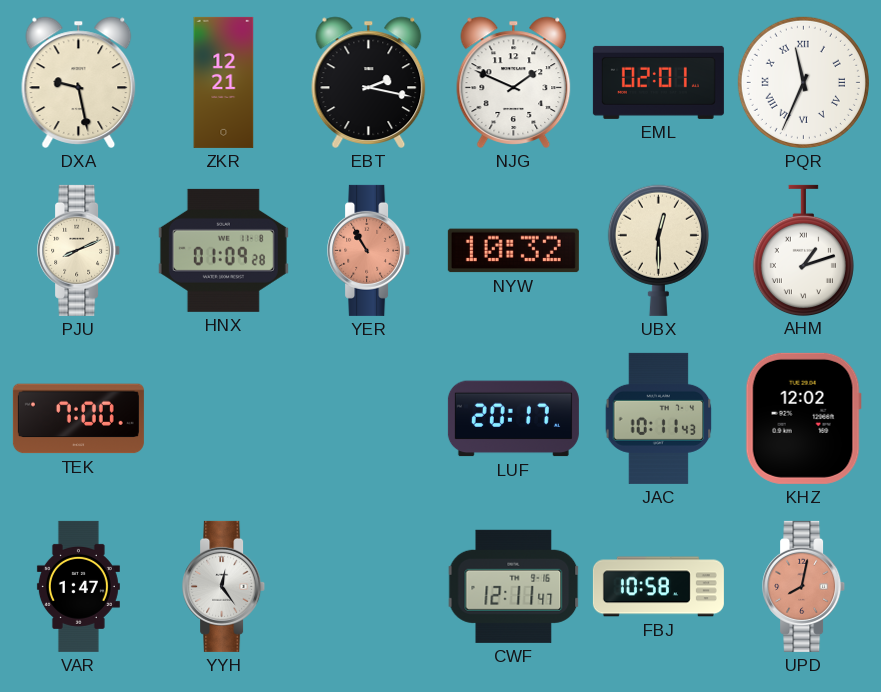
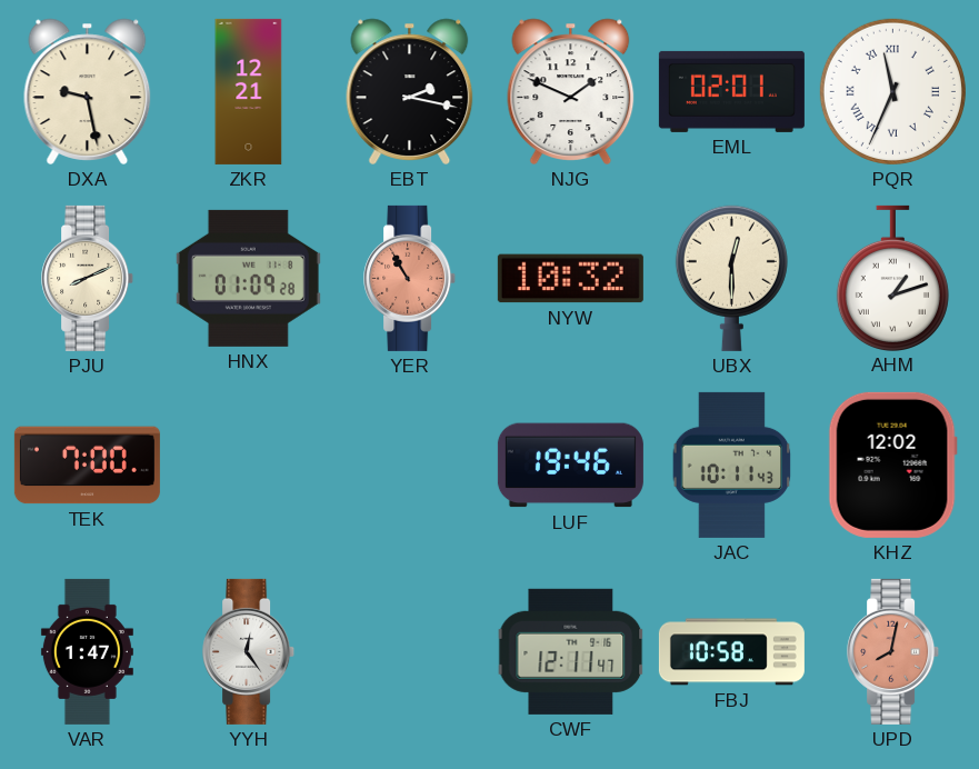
LUF: 20:17 -> 19:46 (570, 466)
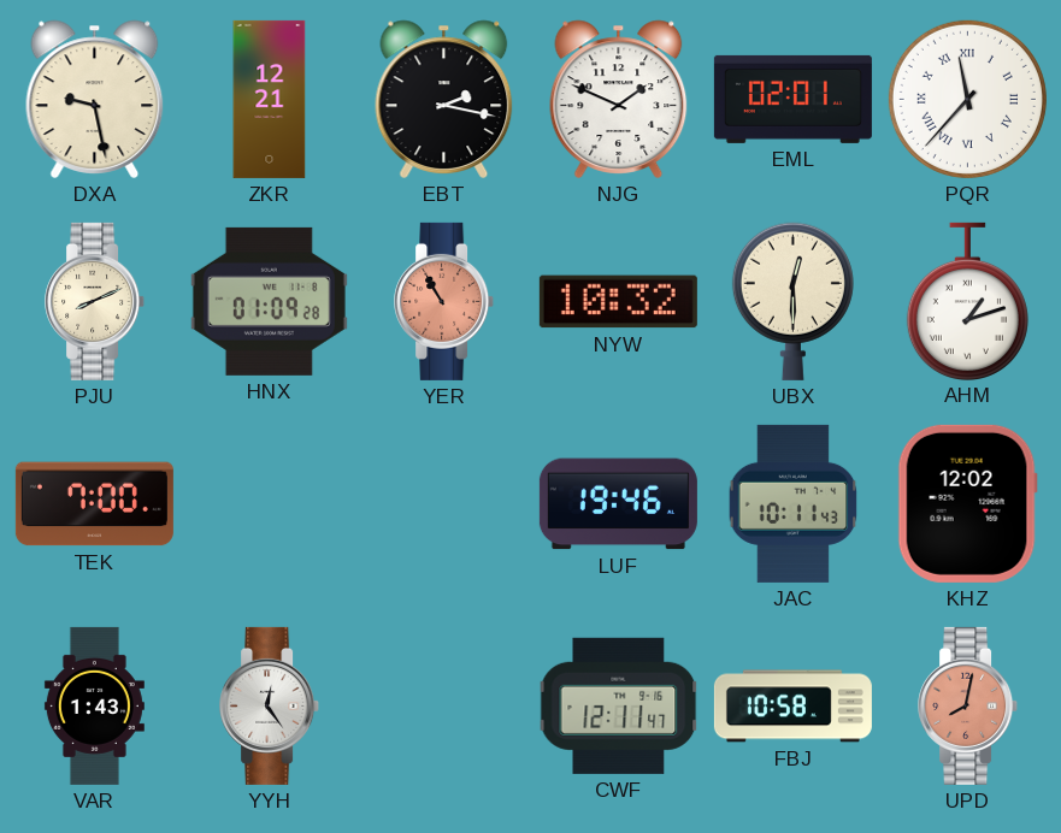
PQR: 11:34 -> 11:37 (967, 99)
VAR: 1:47 -> 1:43 (94, 705)
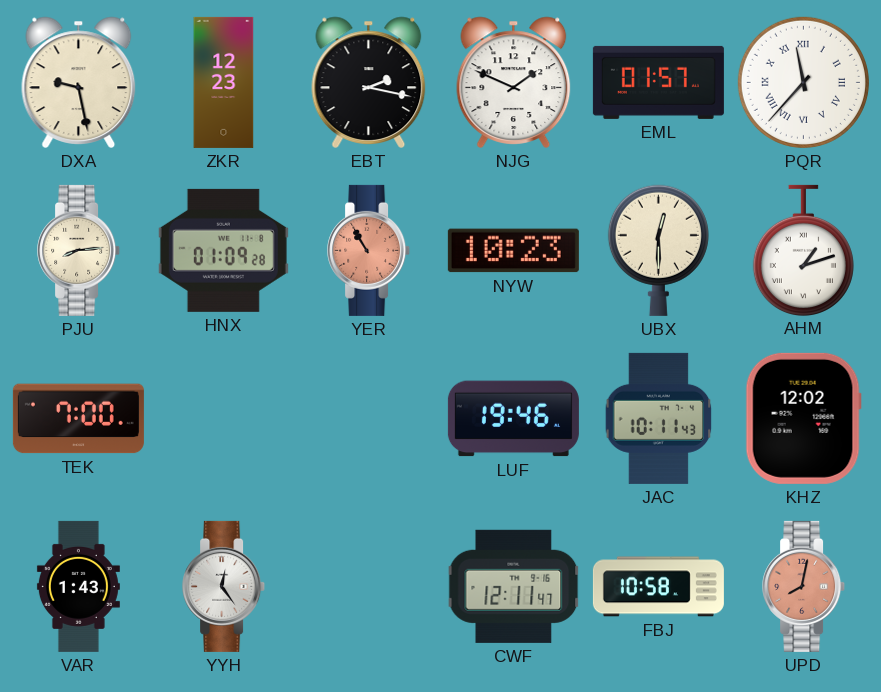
ZKR: 12:21 -> 12:23 (224, 82)
EML: 02:01 -> 01:57 (658, 82)
PJU: 8:11 -> 8:14 (79, 250)
NYW: 10:32 -> 10:23 (513, 251)
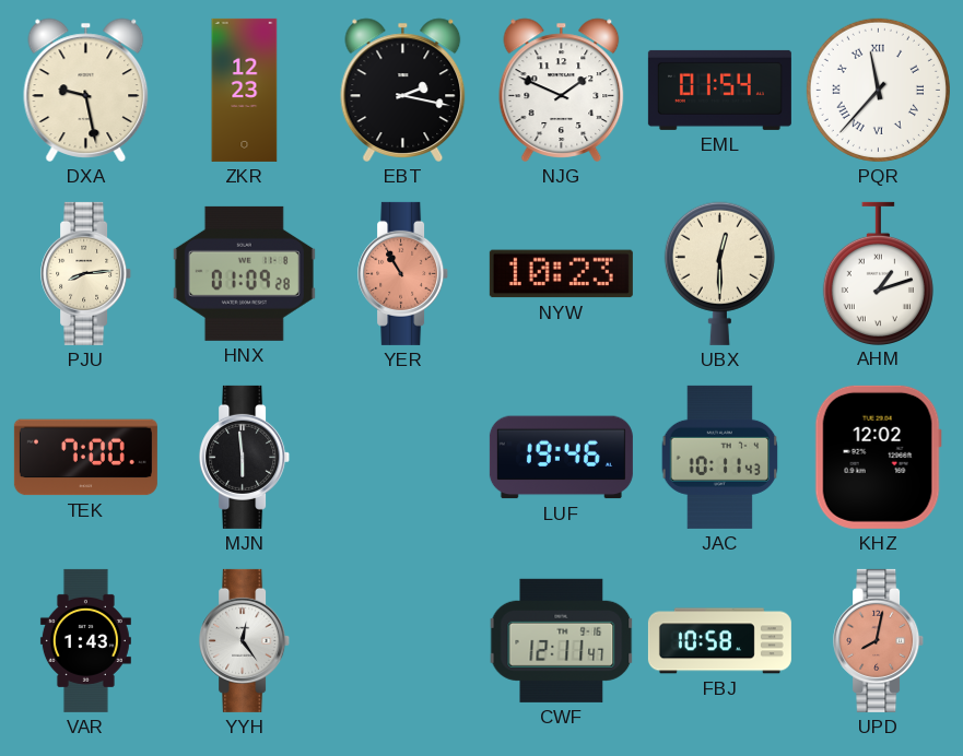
EML: 01:57 -> 01:54 (719, 90)
MJN: none -> 5:59 (245, 457)
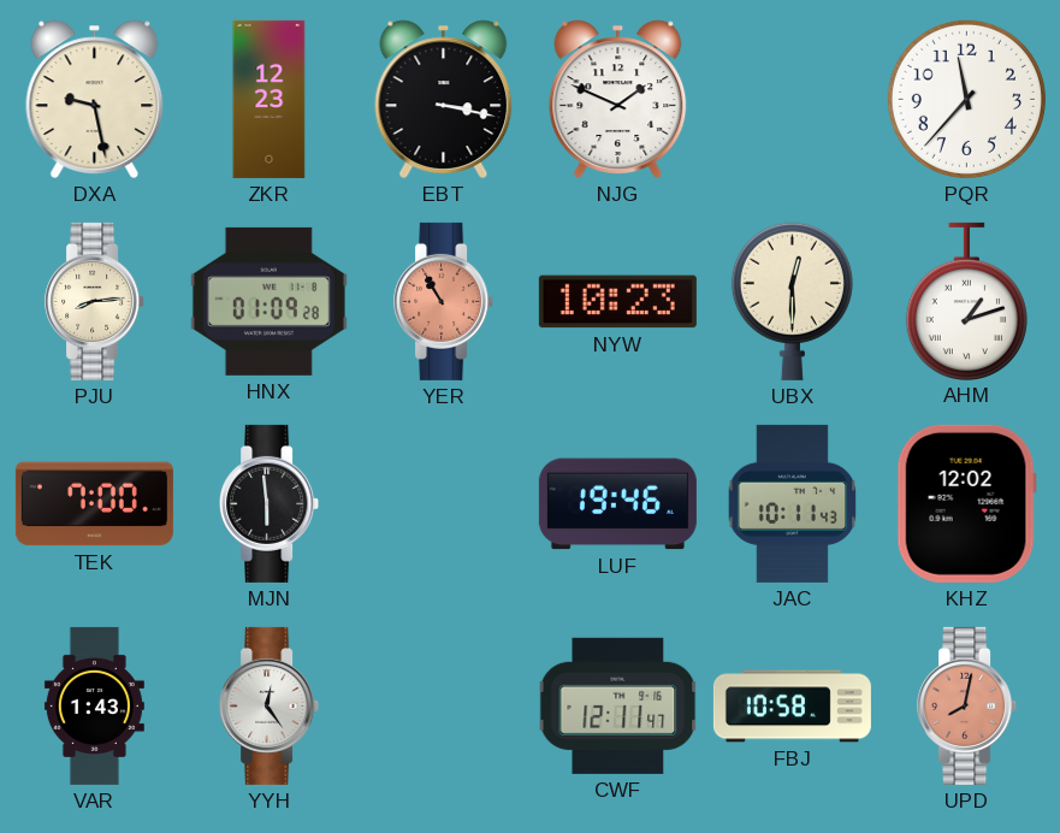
EBT: 2:17 -> 3:17 (444, 99)
EML: 01:54 -> none (719, 90)
PQR numerals: Roman -> Arabic (966, 99)
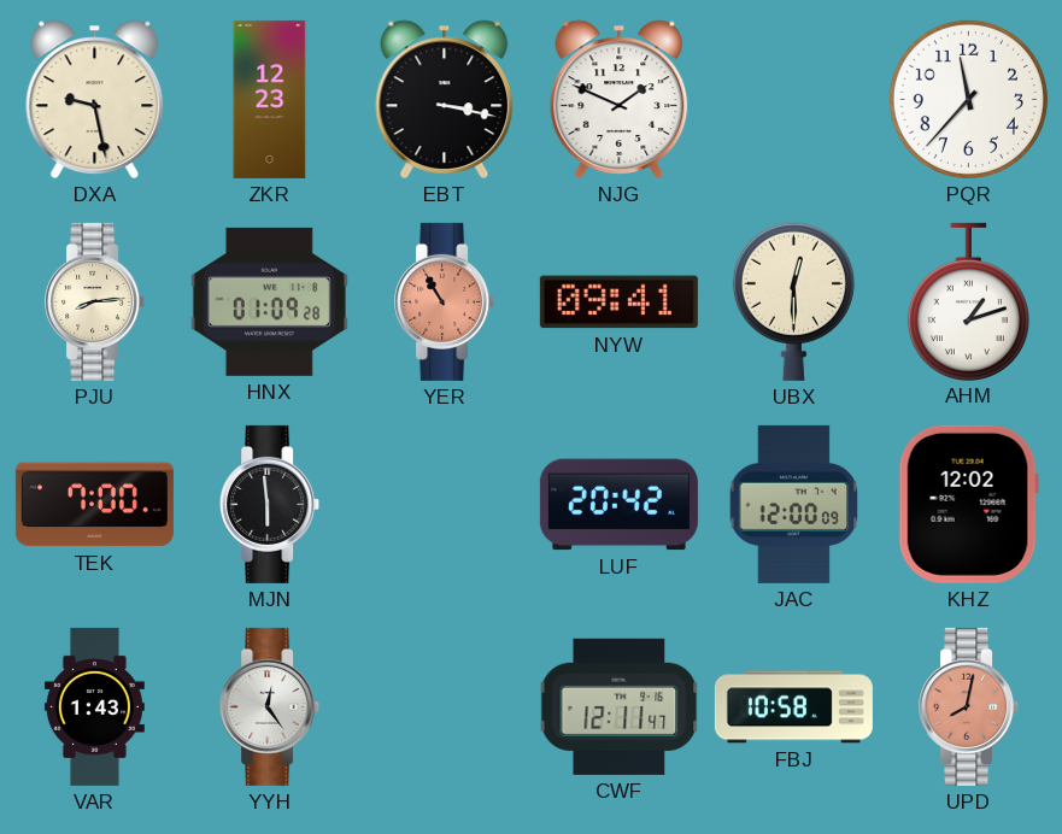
NYW: 10:23 -> 09:41 (618, 303)
LUF: 19:46 -> 20:42 (618, 505)
JAC: 10:11 -> 12:00 (794, 504)
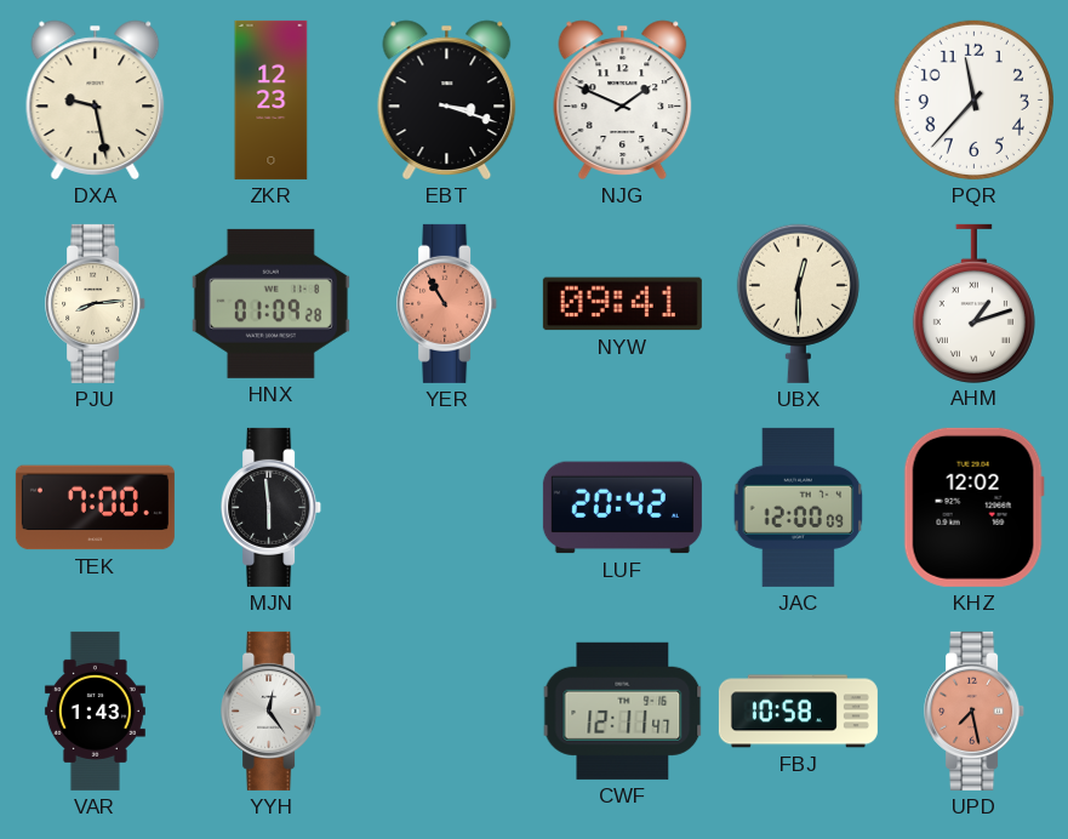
EBT: 3:17 -> 3:18 (447, 99)
UPD: 8:02 -> 7:28 (975, 710)
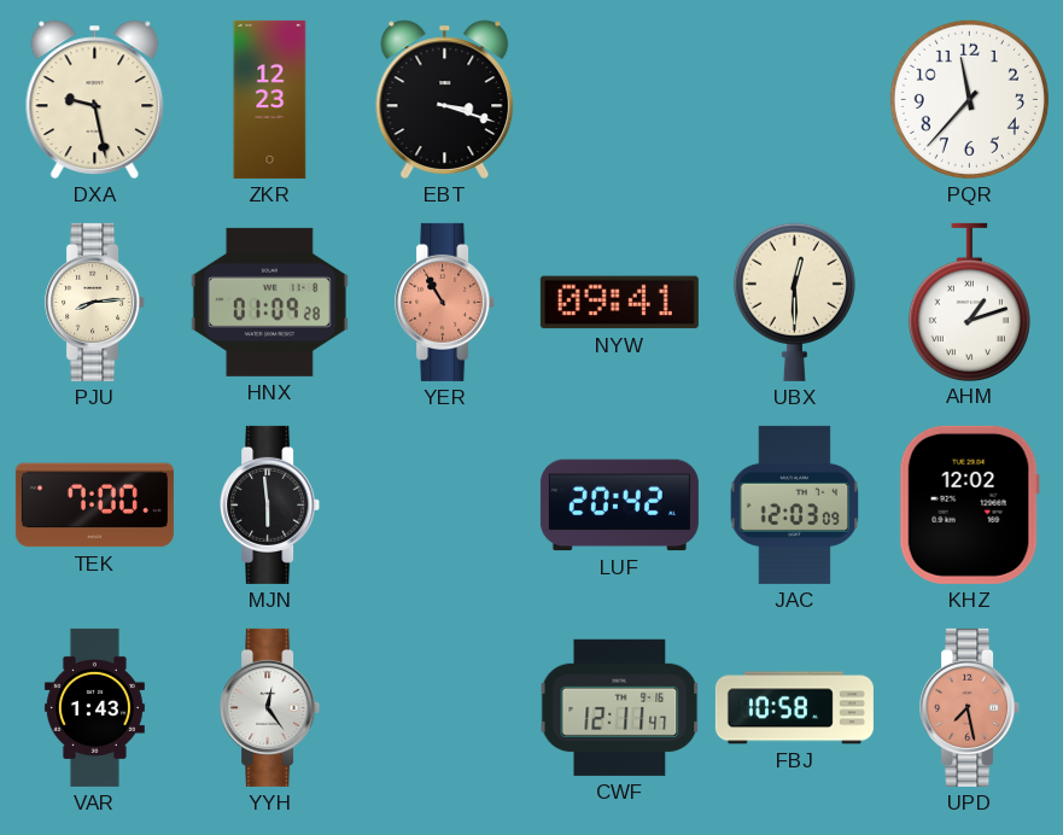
NJG: 1:49 -> none (623, 99)
JAC: 12:00 -> 12:03 (795, 504)
